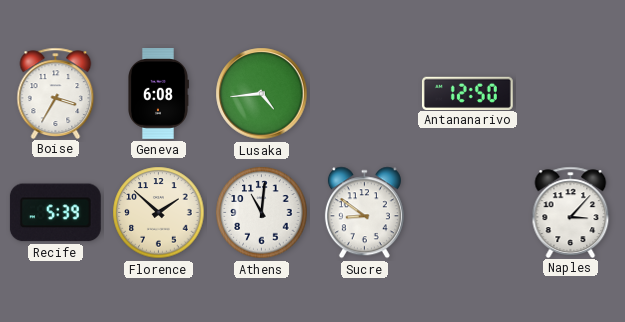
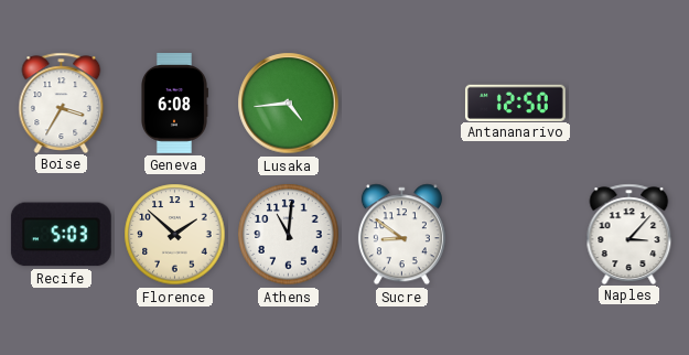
Recife: 5:39 -> 5:03 (61, 235)
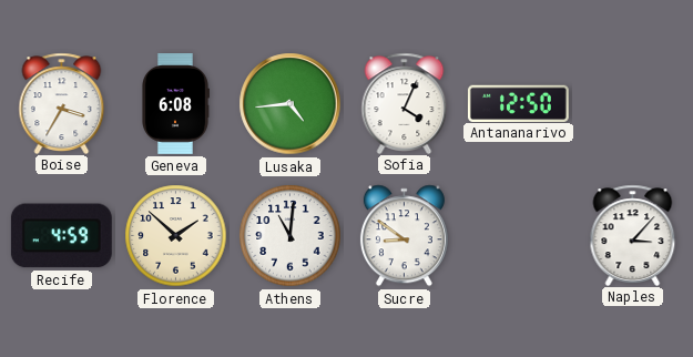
Sofia: none -> 4:04 (405, 103)
Recife: 5:03 -> 4:59 (61, 236)
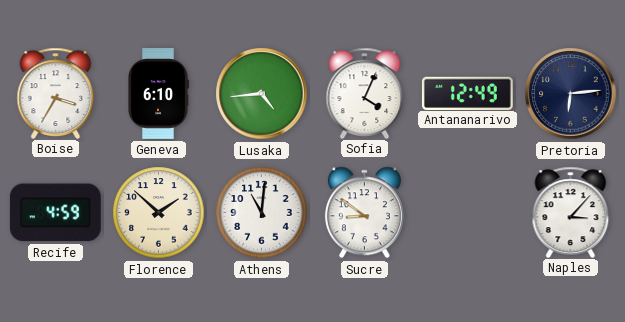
Geneva: 6:08 -> 6:10 (159, 94)
Antananarivo: 12:50 -> 12:49 (467, 93)
Pretoria: none -> 6:14 (571, 94)
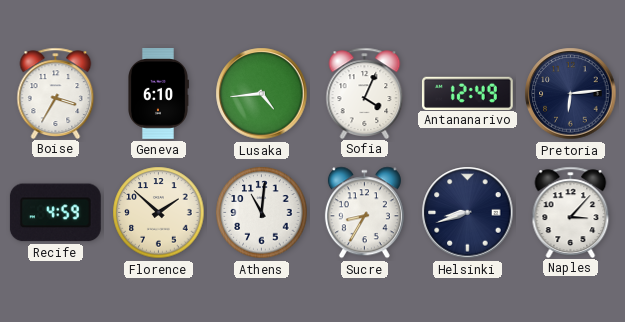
Sucre: 8:51 -> 8:35 (364, 213)
Helsinki: none -> 8:42 (468, 213)
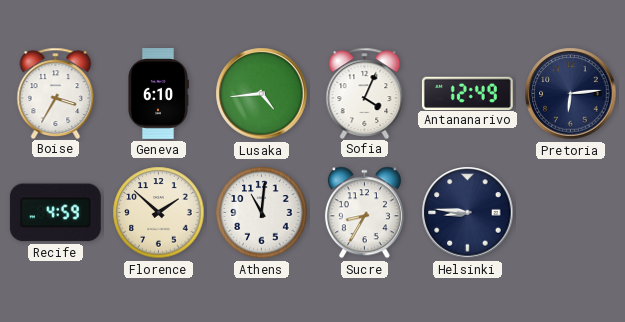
Helsinki: 8:42 -> 8:46 (468, 213)
Naples: 3:07 -> none (571, 212)
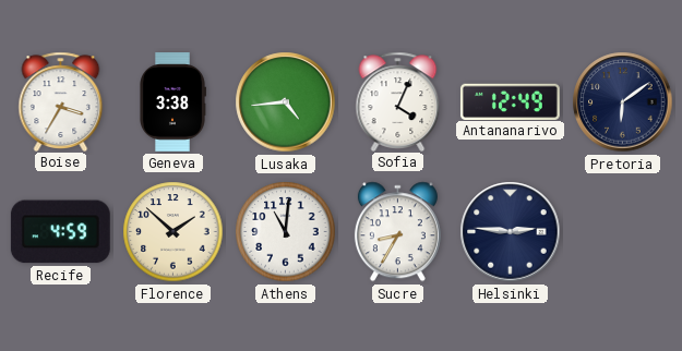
Geneva: 6:10 -> 3:38 (174, 102)
Pretoria: 6:14 -> 6:09 (623, 102)
Helsinki: 8:46 -> 2:46 (511, 232)
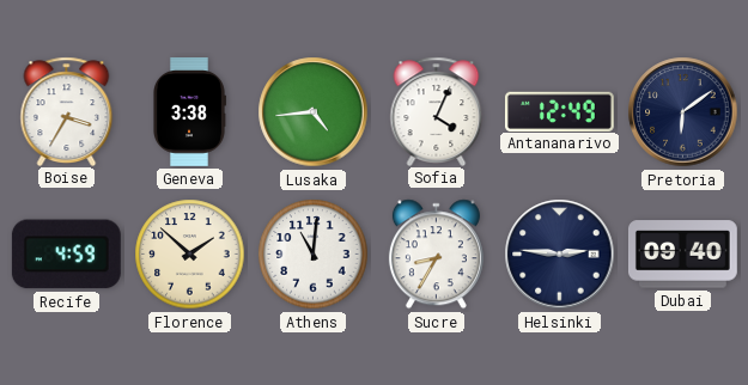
Dubai: none -> 09:40 (682, 255)
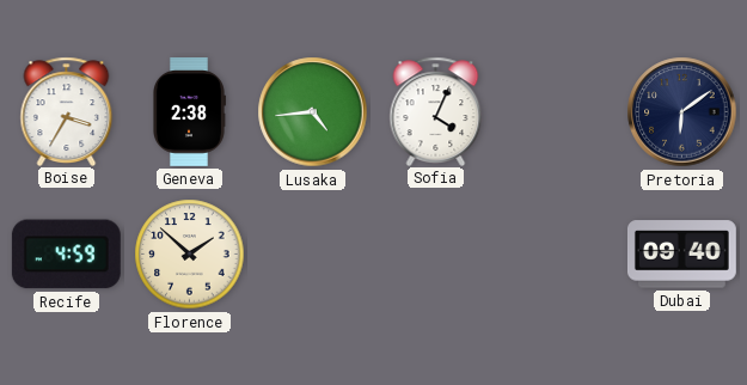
Geneva: 3:38 -> 2:38 (190, 112)
Antananarivo: 12:49 -> none (559, 111)
Athens: 11:01 -> none (314, 255)
Sucre: 8:35 -> none (436, 255)
Helsinki: 2:46 -> none (560, 255)
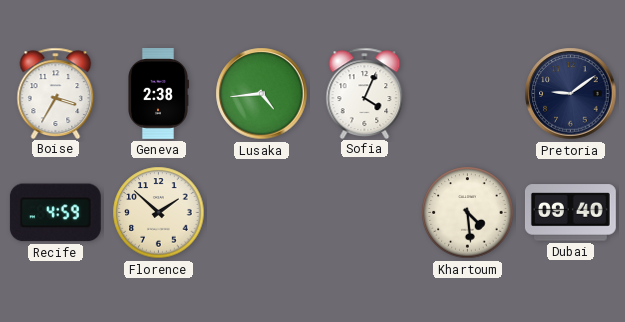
Pretoria: 6:09 -> 9:09 (571, 94)
Khartoum: none -> 4:29 (468, 213)
